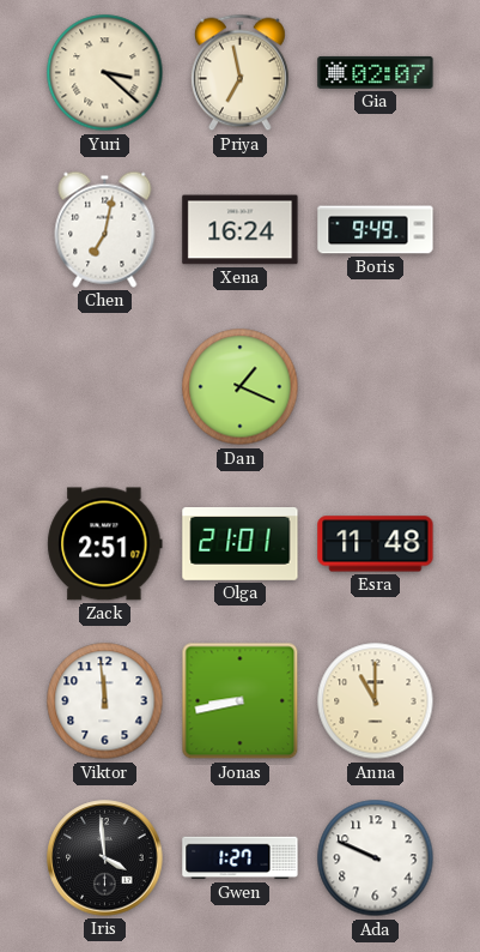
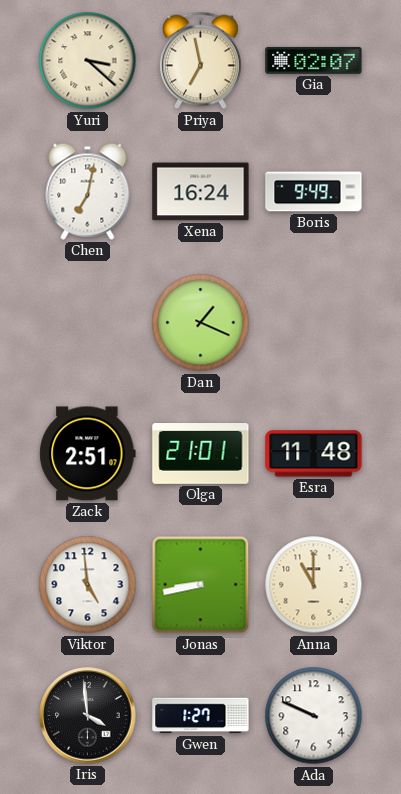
Viktor: 11:59 -> 4:59 (88, 585)
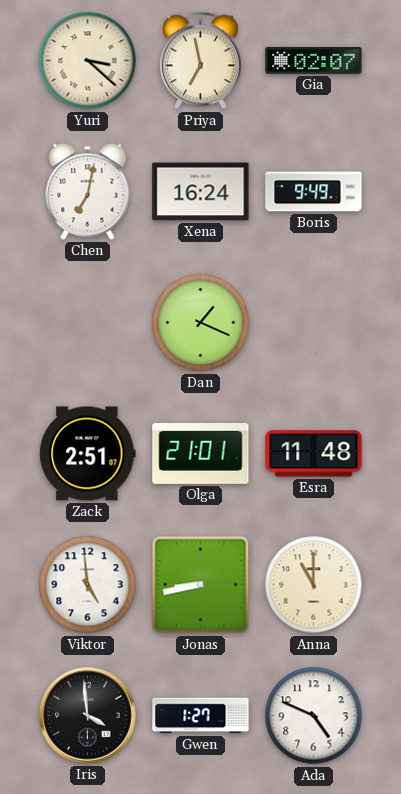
Ada: 9:49 -> 4:49 (314, 716)
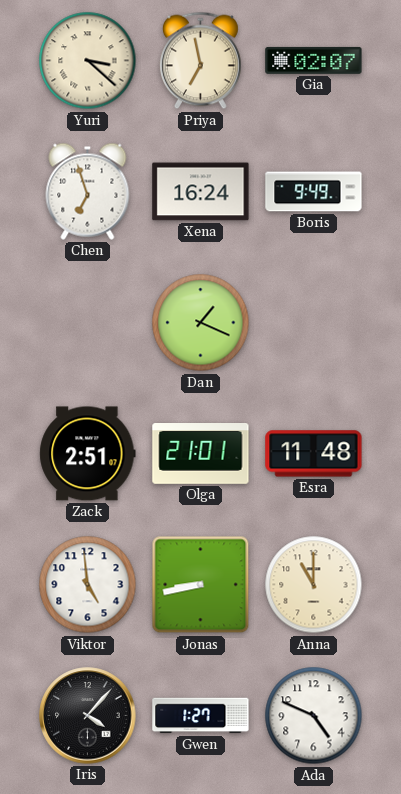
Chen: 7:02 -> 6:57 (88, 191)
Iris: 3:59 -> 4:07 (88, 716)
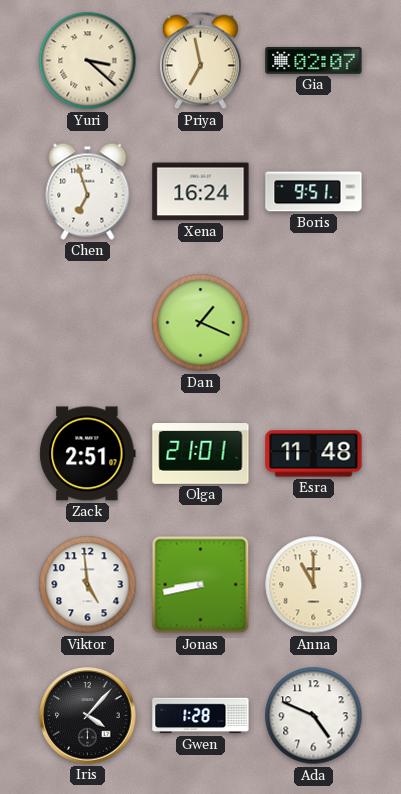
Boris: 9:49 -> 9:51 (314, 192)
Gwen: 1:27 -> 1:28 (201, 716)
